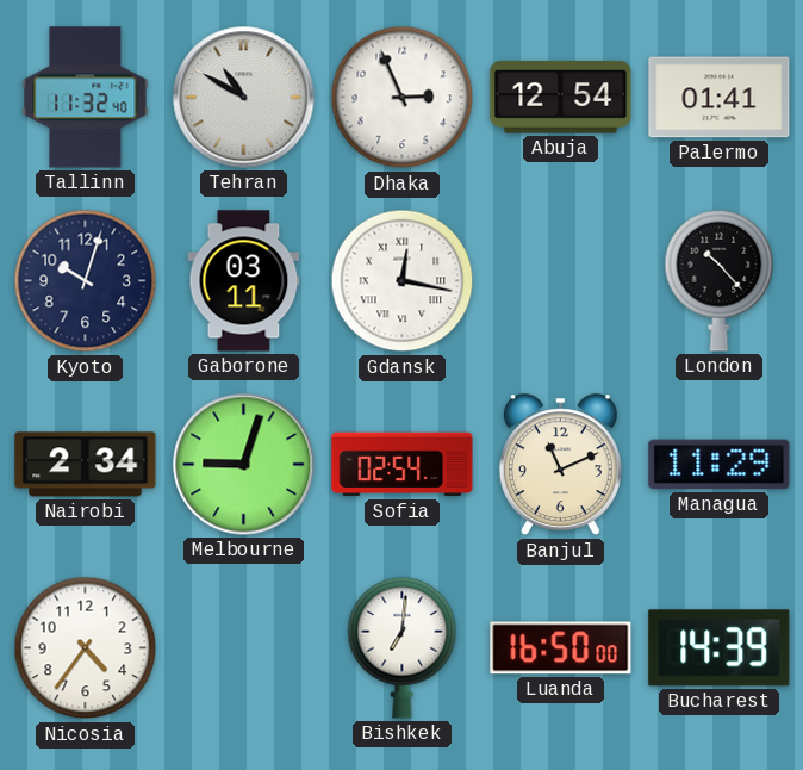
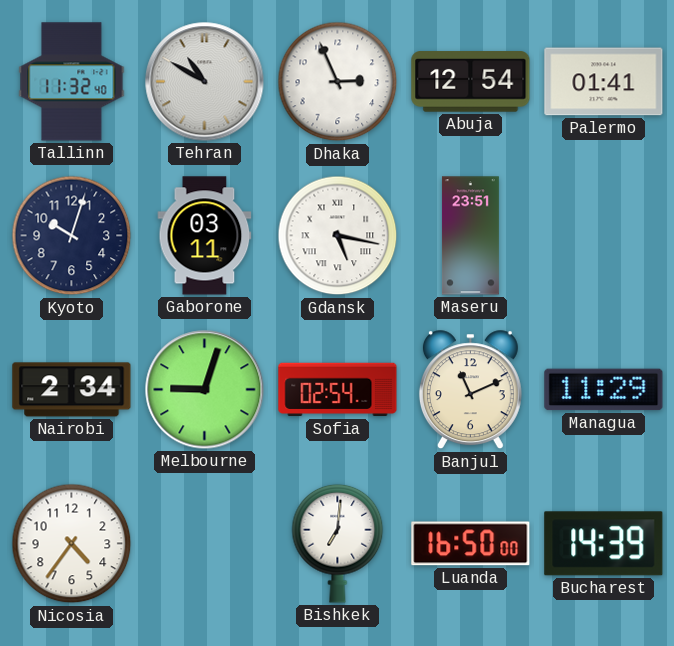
Gdansk: 12:17 -> 5:17 (338, 236)
Maseru: none -> 23:51 (470, 236)
London: 10:23 -> none (720, 280)
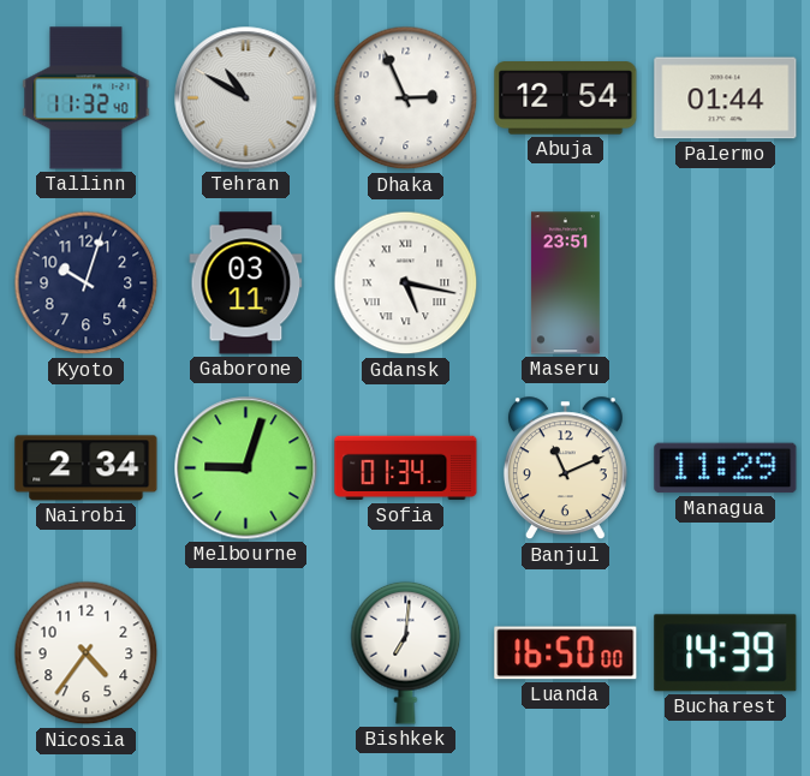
Palermo: 01:41 -> 01:44 (726, 99)
Sofia: 02:54 -> 01:34 (406, 468)
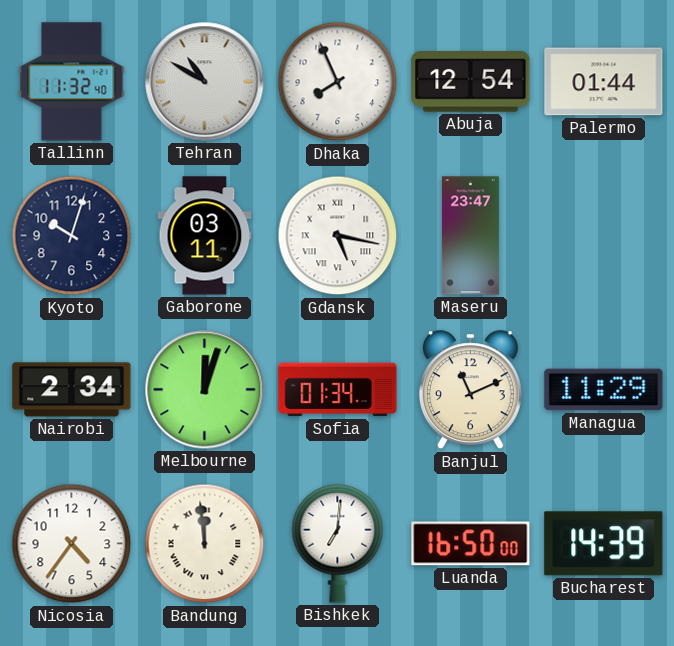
Dhaka: 2:56 -> 7:56 (338, 82)
Maseru: 23:51 -> 23:47 (470, 236)
Melbourne: 9:03 -> 12:03 (205, 390)
Bandung: none -> 11:59 (205, 544)
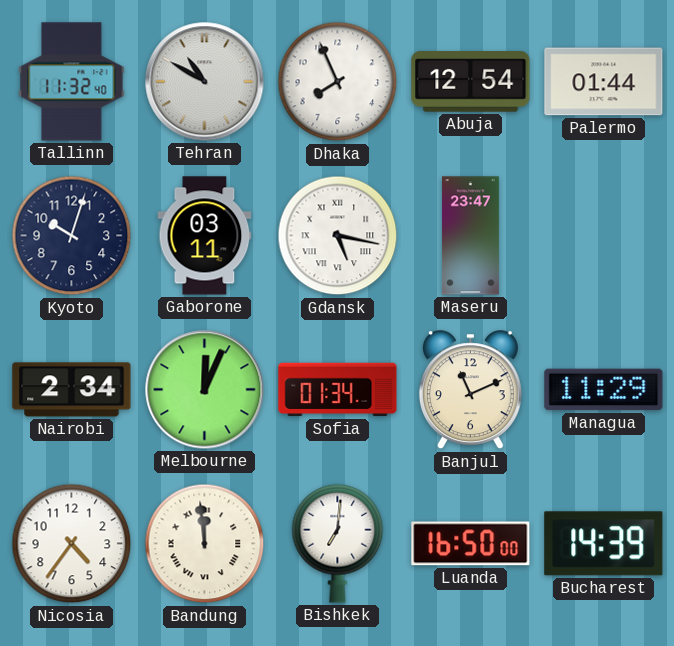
Melbourne: 12:03 -> 12:04 (205, 390)
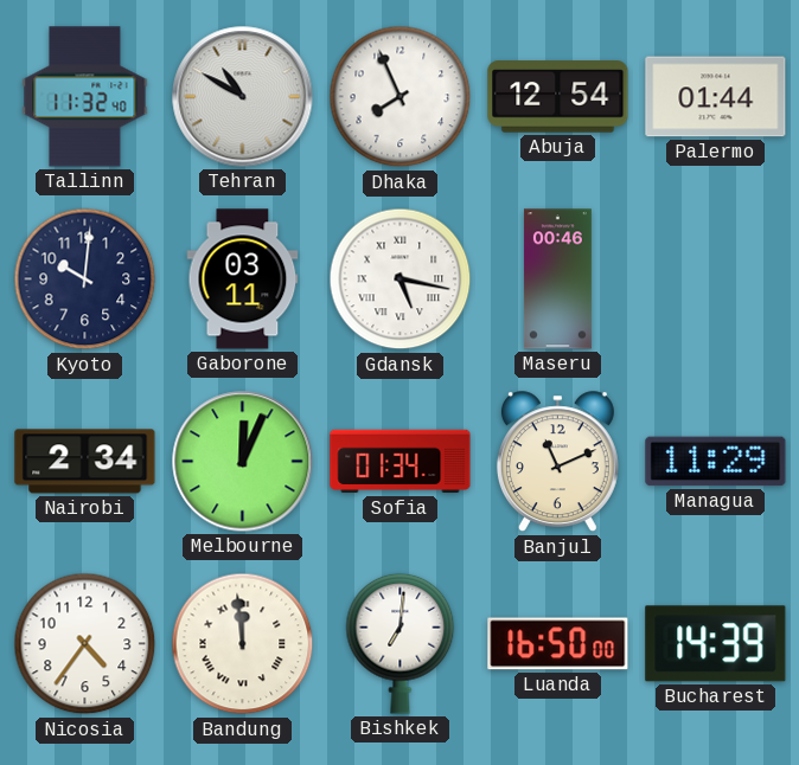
Kyoto: 10:03 -> 10:01 (85, 279)
Maseru: 23:47 -> 00:46 (557, 279)
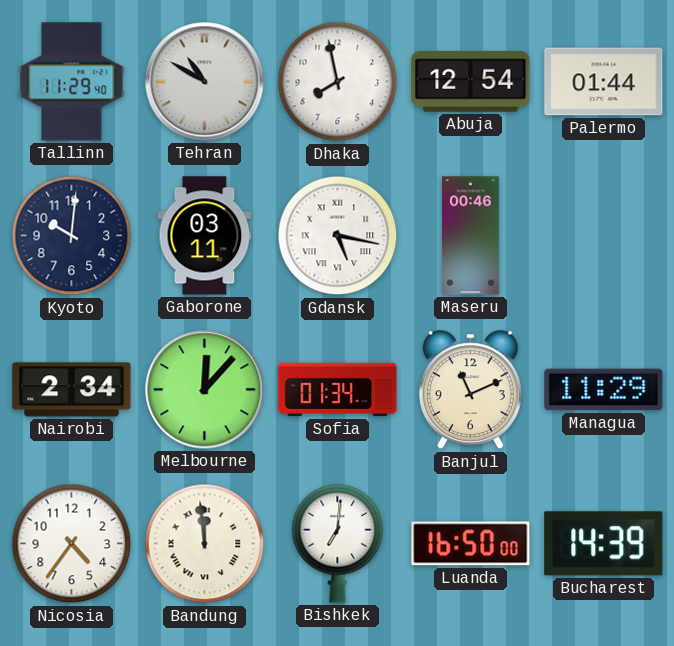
Tallinn: 11:32 -> 11:29 (72, 82)
Dhaka: 7:56 -> 7:58 (338, 82)
Melbourne: 12:04 -> 12:07 (205, 390)
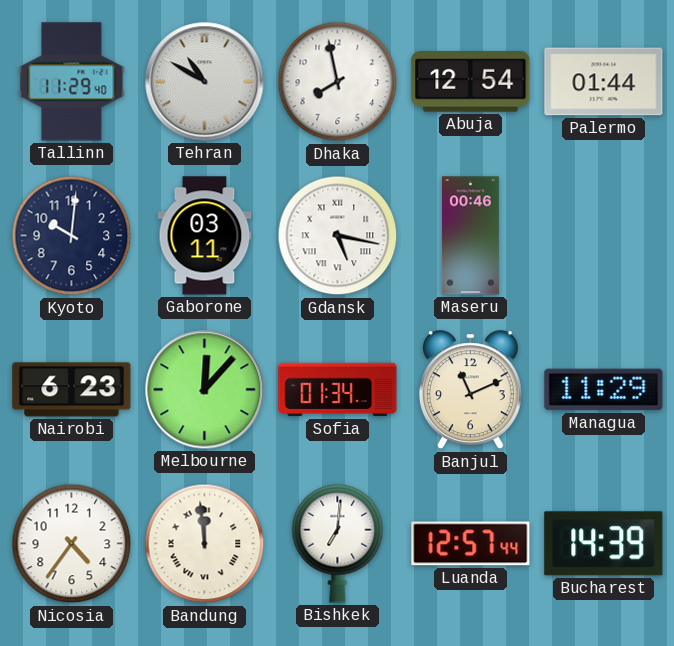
Nairobi: 2:34 -> 6:23 (72, 390)
Luanda: 16:50 -> 12:57 (471, 544)
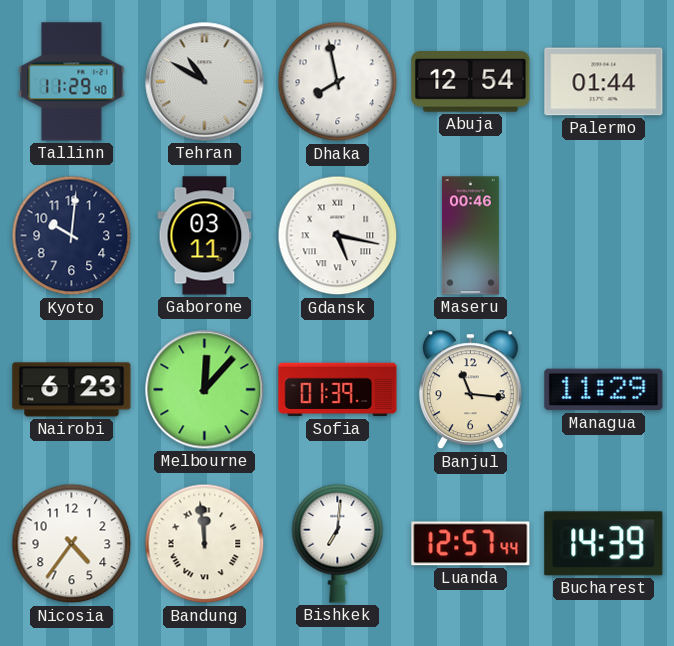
Sofia: 01:34 -> 01:39 (338, 390)
Banjul: 11:11 -> 11:16 (470, 390)
